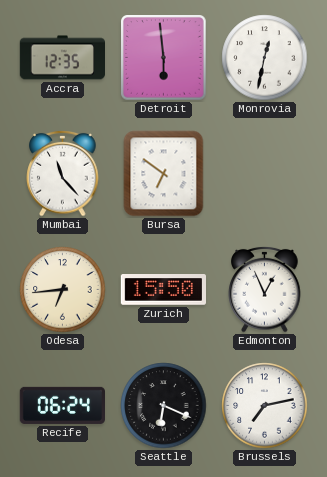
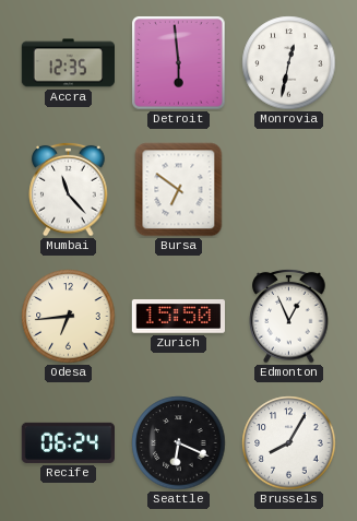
Brussels: 7:13 -> 8:05 (289, 443)
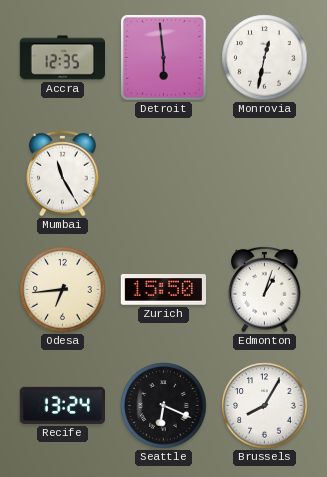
Mumbai: 11:23 -> 11:25 (63, 173)
Bursa: 6:51 -> none (179, 190)
Edmonton: 12:56 -> 1:03 (265, 289)
Recife: 06:24 -> 13:24 (62, 405)
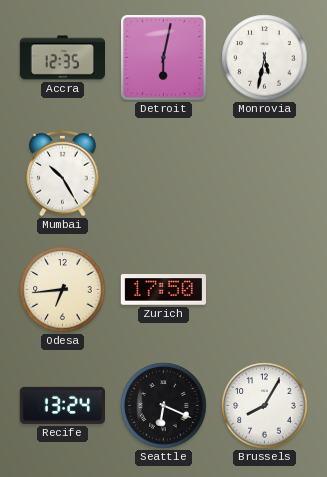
Detroit: 5:59 -> 6:02 (164, 58)
Monrovia: 12:32 -> 5:32 (265, 58)
Mumbai: 11:25 -> 10:25 (63, 173)
Zurich: 15:50 -> 17:50 (163, 290)
Edmonton: 1:03 -> none (265, 289)
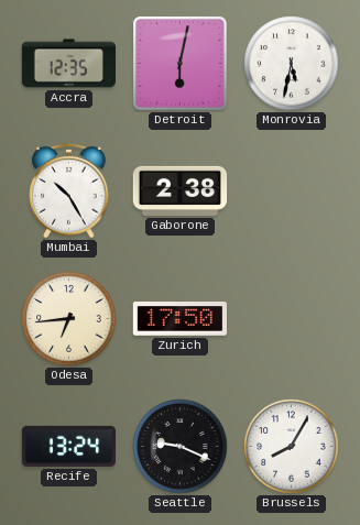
Gaborone: none -> 2:38 (181, 190)
Seattle: 6:19 -> 9:19 (181, 447)
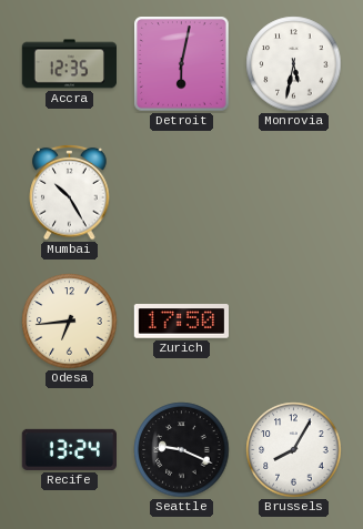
Gaborone: 2:38 -> none (181, 190)
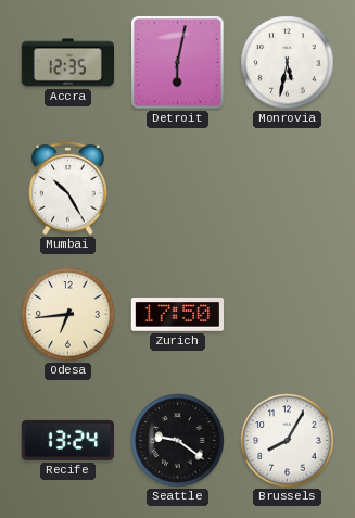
Seattle: 9:19 -> 9:21 (178, 441)
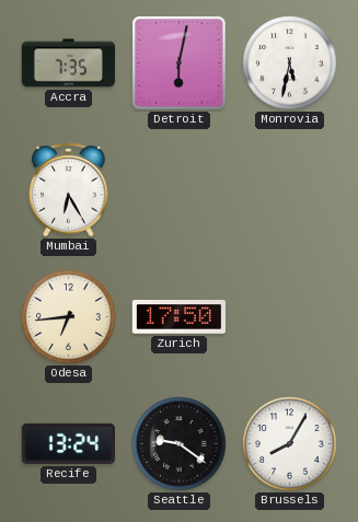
Accra: 12:35 -> 7:35 (68, 63)
Mumbai: 10:25 -> 6:25 (69, 189)
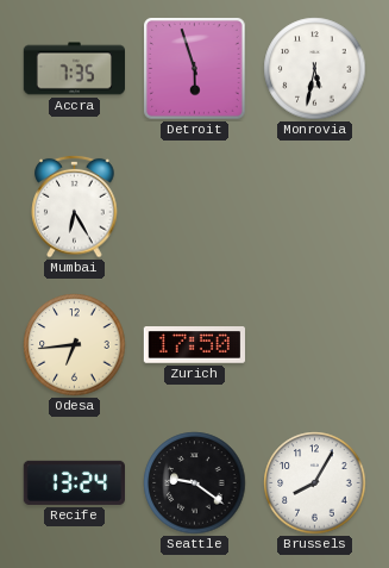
Detroit: 6:02 -> 5:57 (195, 69)
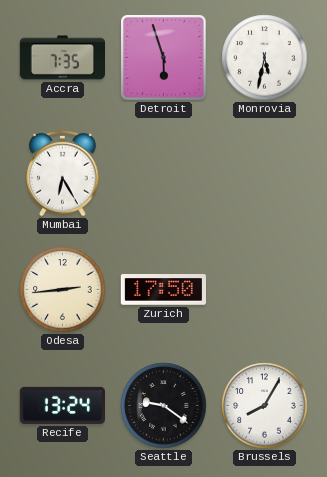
Odesa: 6:44 -> 2:44 (63, 290)
